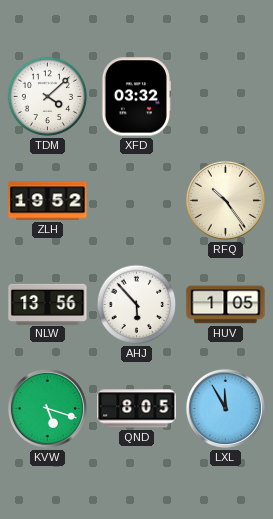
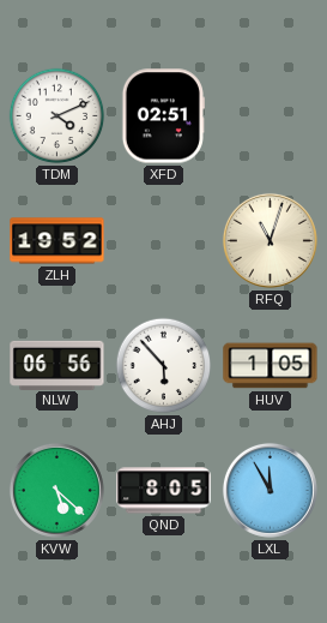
TDM: 4:08 -> 4:11 (57, 116)
XFD: 03:32 -> 02:51 (162, 116)
RFQ: 10:24 -> 11:03 (270, 240)
NLW: 13:56 -> 06:56 (57, 365)
KVW: 5:18 -> 5:22 (56, 490)
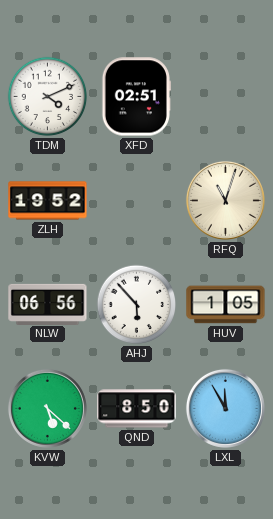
QND: 8:05 -> 8:50 (137, 409)
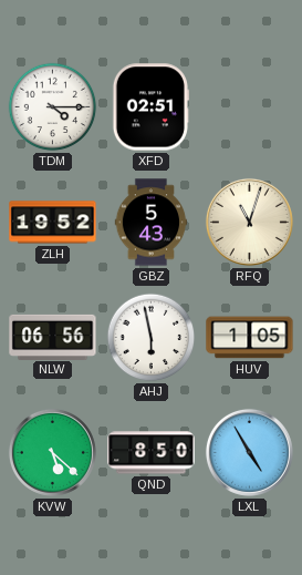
TDM: 4:11 -> 4:15 (53, 107)
GBZ: none -> 5:43 (152, 223)
AHJ: 5:53 -> 5:58 (152, 338)
LXL: 11:55 -> 4:55 (249, 452)
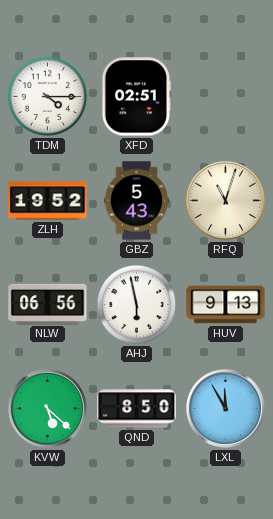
HUV: 1:05 -> 9:13 (226, 305)
LXL: 4:55 -> 11:55 (225, 408)
